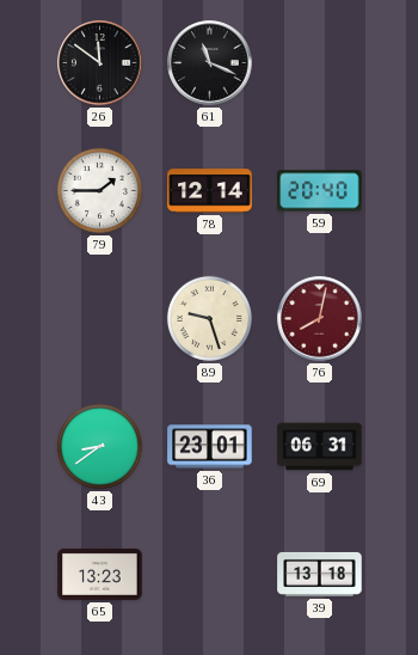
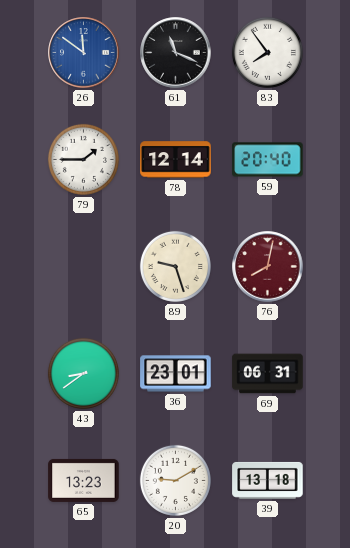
26 dial: black -> blue (84, 53)
83: none -> 7:54 (267, 52)
20: none -> 9:10 (175, 480)
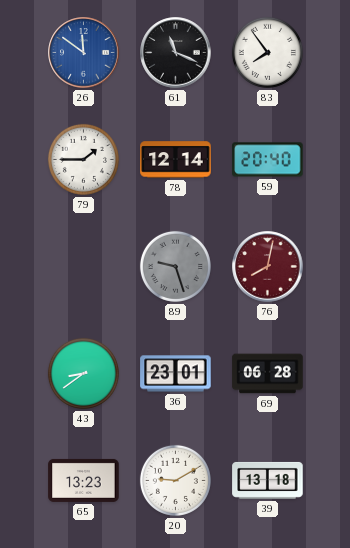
89 dial: cream -> grey (175, 266)
69: 06:31 -> 06:28 (268, 374)
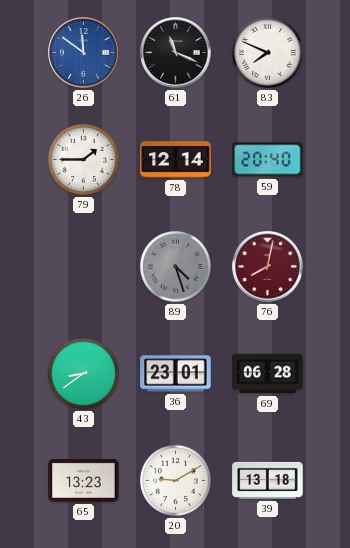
83: 7:54 -> 7:49 (267, 52)
89: 9:27 -> 4:27 (175, 266)
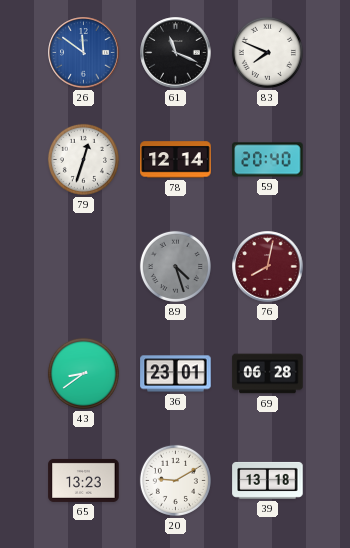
79: 1:45 -> 12:33 (83, 159)
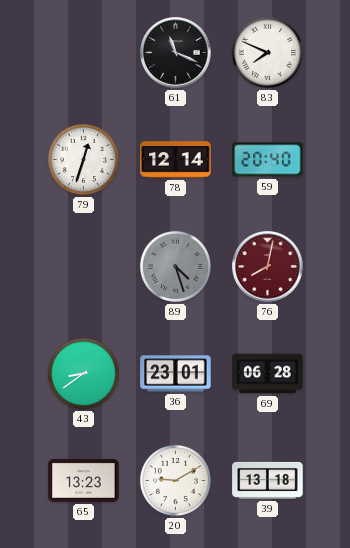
26: 11:51 -> none (84, 53)
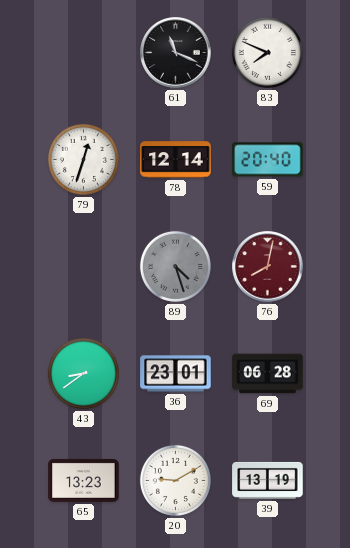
39: 13:18 -> 13:19 (268, 480)
